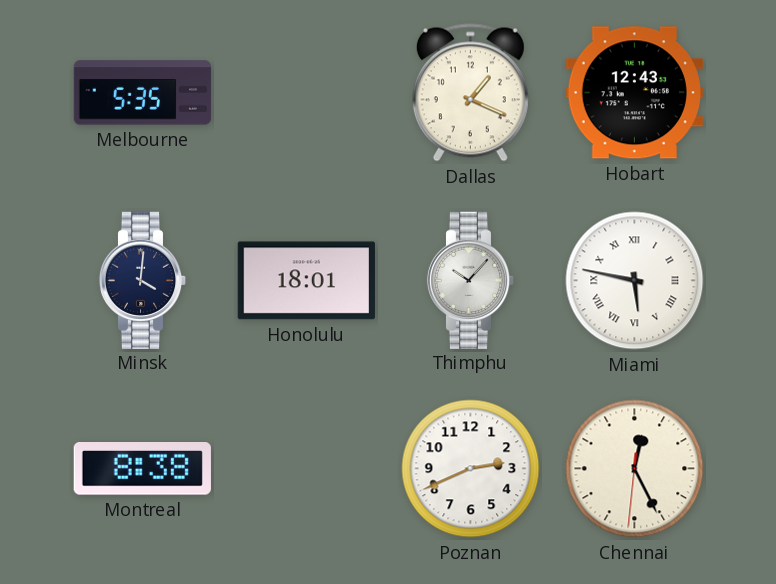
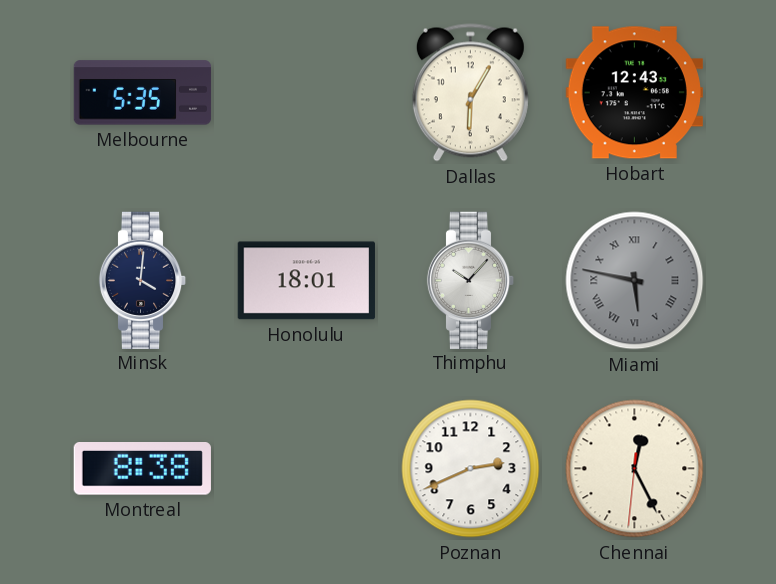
Dallas: 1:19 -> 6:05 (470, 93)
Miami dial: white -> grey (635, 281)
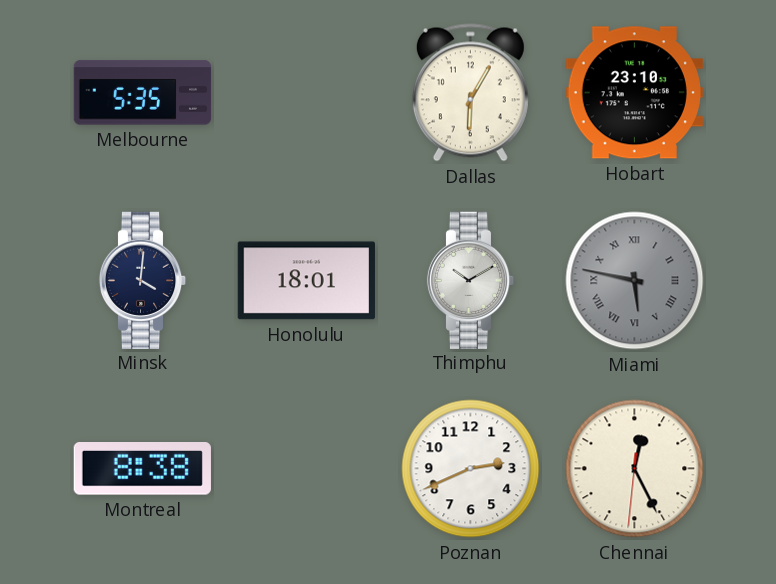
Hobart: 12:43 -> 23:10 (634, 93)
Thimphu: 10:07 -> 10:10 (471, 280)
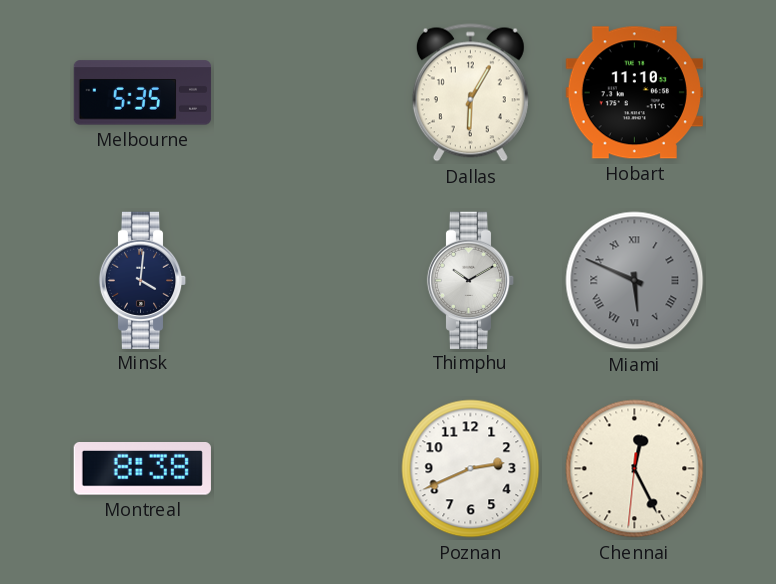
Hobart: 23:10 -> 11:10 (634, 93)
Honolulu: 18:01 -> none (306, 281)
Miami: 5:47 -> 5:49 (635, 281)
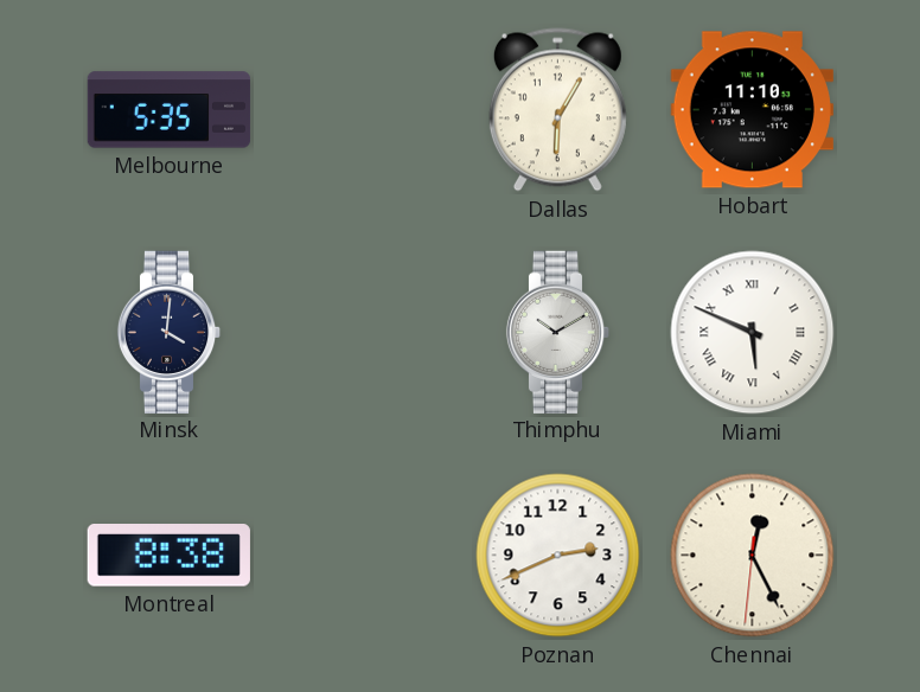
Miami dial: grey -> white (753, 333)
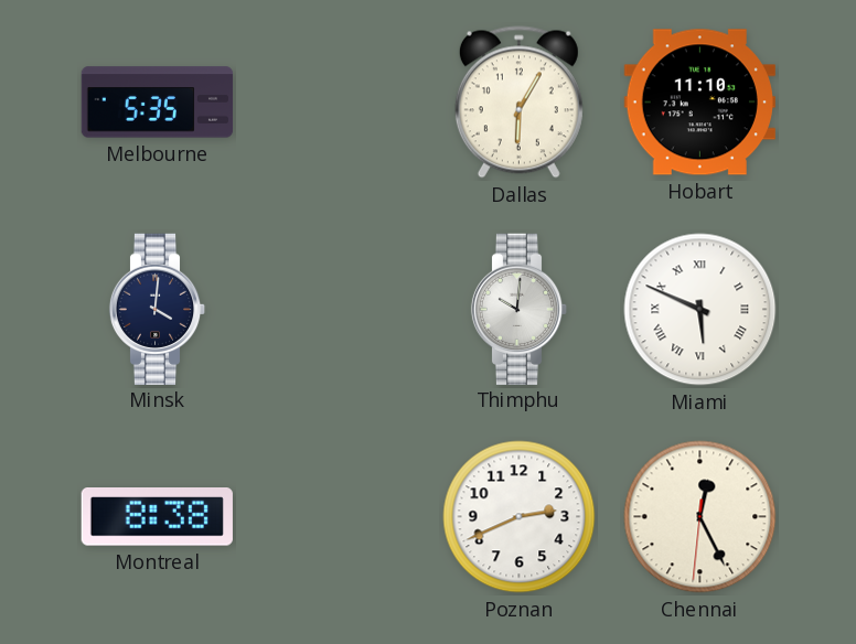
Thimphu: 10:10 -> 10:01 (520, 309)
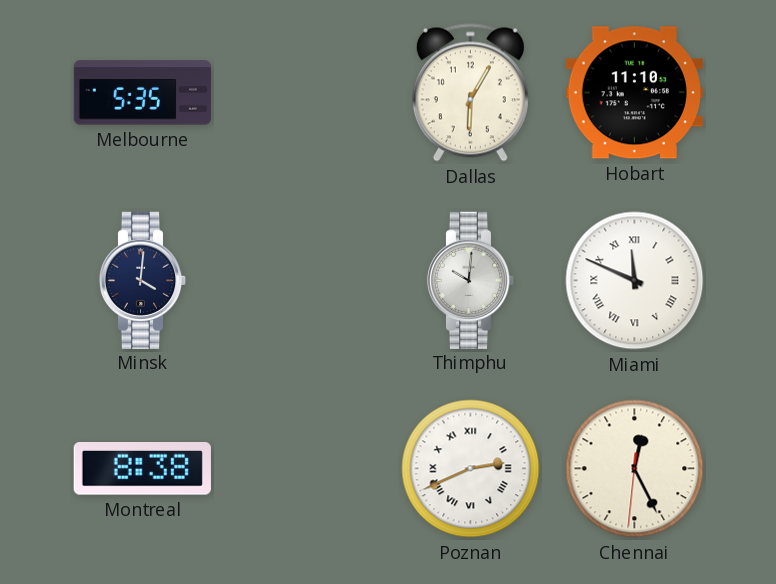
Miami: 5:49 -> 11:49 (635, 281)
Poznan numerals: Arabic -> Roman (471, 469)
